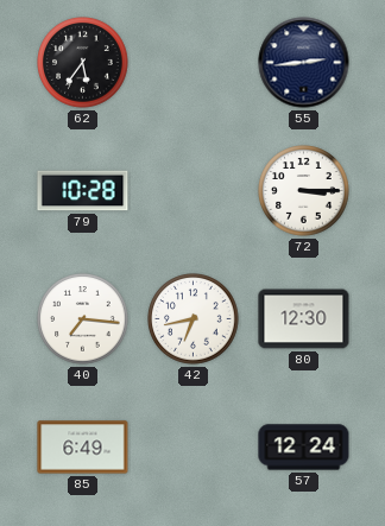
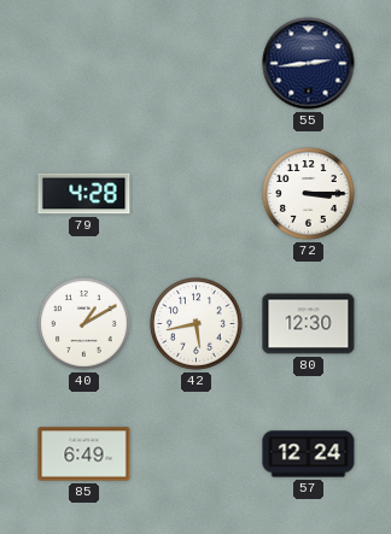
62: 5:36 -> none (83, 63)
79: 10:28 -> 4:28 (84, 194)
40: 7:16 -> 1:10 (84, 324)
42: 6:43 -> 5:43 (197, 324)
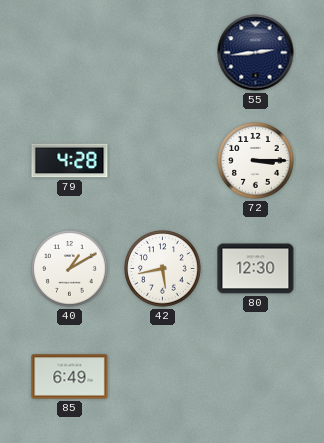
57: 12:24 -> none (309, 454)
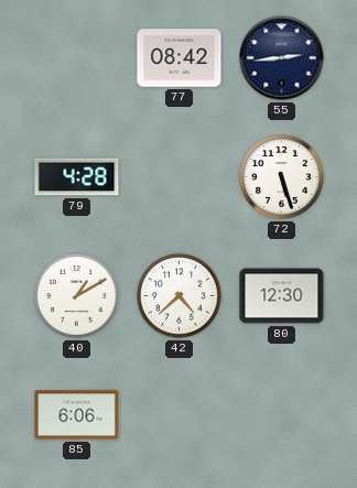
77: none -> 08:42 (180, 58)
72: 3:15 -> 5:27 (282, 177)
42: 5:43 -> 4:38 (180, 296)
85: 6:49 -> 6:06 (77, 415)
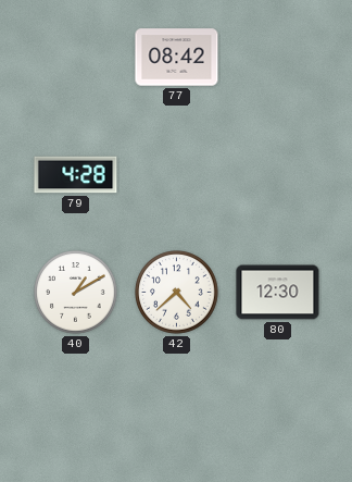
55: 2:44 -> none (282, 58)
72: 5:27 -> none (282, 177)
85: 6:06 -> none (77, 415)
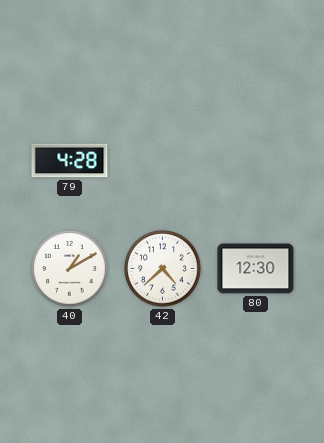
77: 08:42 -> none (177, 58)
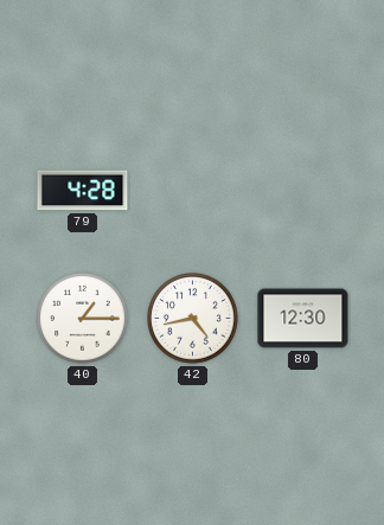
40: 1:10 -> 1:15 (83, 319)
42: 4:38 -> 4:43 (193, 319)
